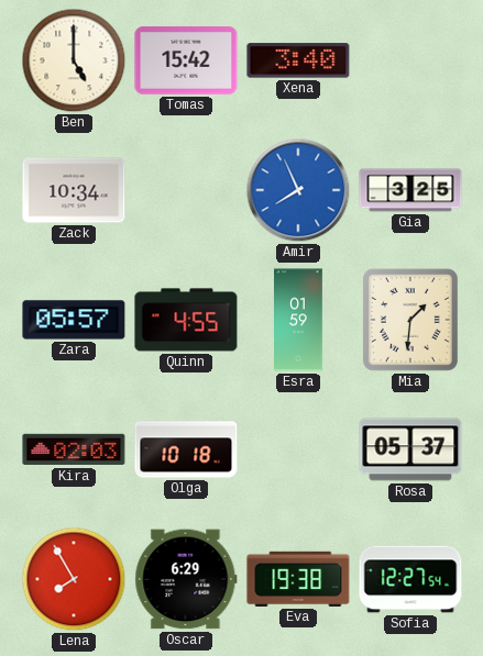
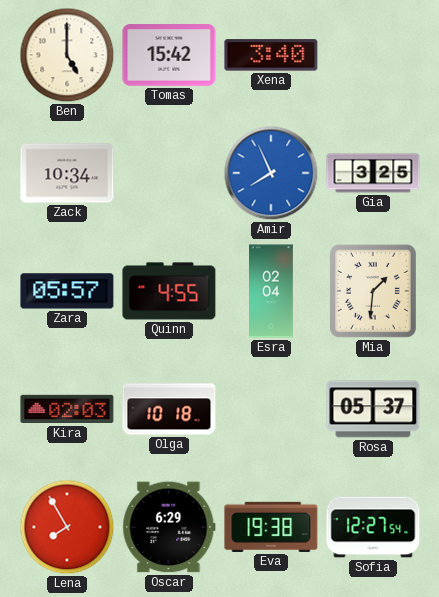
Esra: 01:59 -> 02:04 (272, 291)
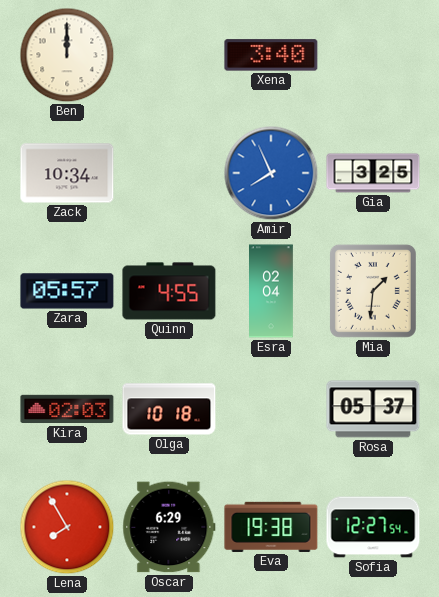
Ben: 5:00 -> 12:00 (67, 55)
Tomas: 15:42 -> none (169, 55)
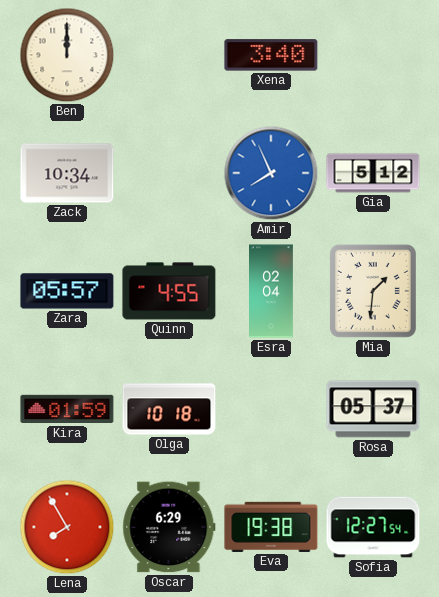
Gia: 3:25 -> 5:12 (373, 173)
Kira: 02:03 -> 01:59 (67, 409)
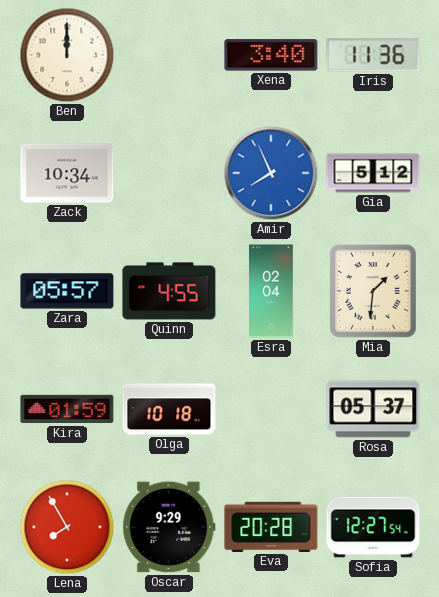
Iris: none -> 11:36 (373, 55)
Oscar: 6:29 -> 9:29 (169, 527)
Eva: 19:38 -> 20:28 (271, 527)
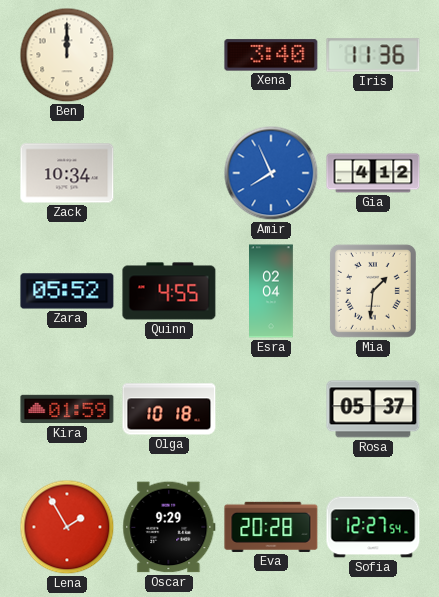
Gia: 5:12 -> 4:12 (373, 173)
Zara: 05:57 -> 05:52 (67, 291)
Lena: 7:55 -> 1:55 (67, 527)
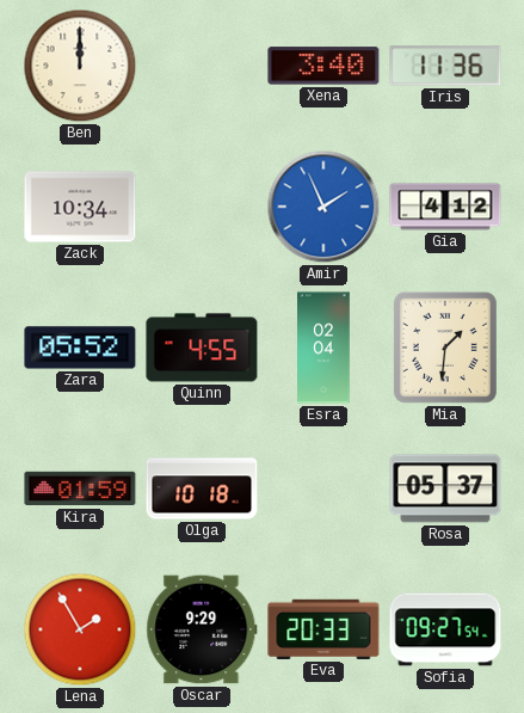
Amir: 7:56 -> 1:56 (323, 207)
Eva: 20:28 -> 20:33 (323, 629)
Sofia: 12:27 -> 09:27 (445, 629)
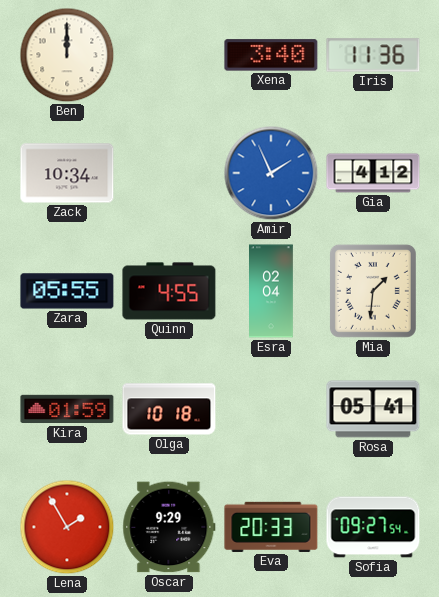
Zara: 05:52 -> 05:55 (67, 291)
Rosa: 05:37 -> 05:41 (373, 409)
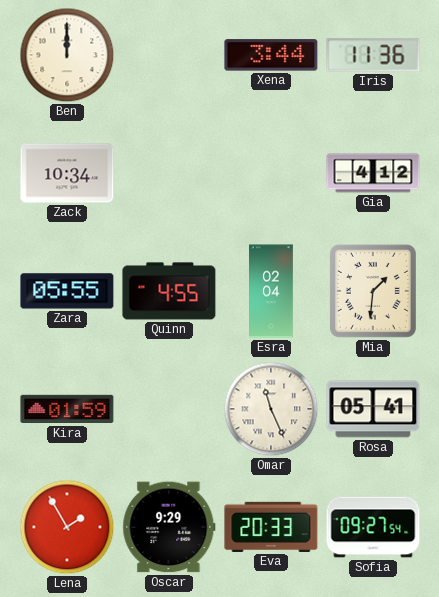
Xena: 3:40 -> 3:44 (271, 55)
Amir: 1:56 -> none (271, 173)
Olga: 10:18 -> none (169, 409)
Omar: none -> 11:26 (271, 409)
